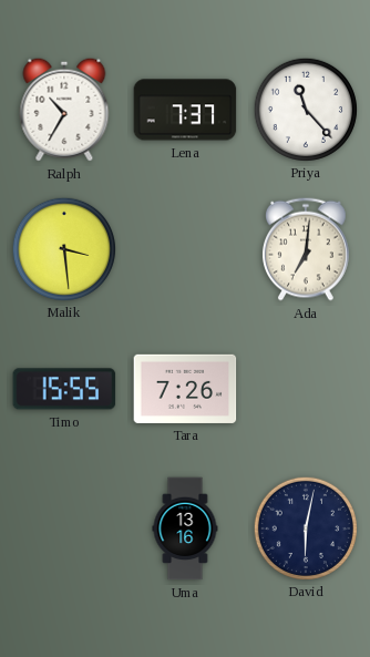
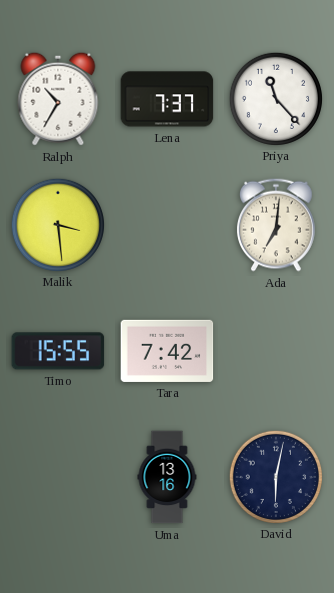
Tara: 7:26 -> 7:42 (167, 351)
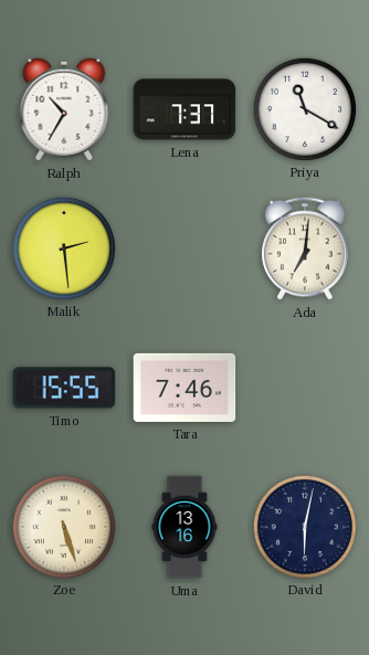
Priya: 11:23 -> 11:20 (304, 108)
Malik: 3:29 -> 2:29 (63, 247)
Tara: 7:42 -> 7:46 (184, 388)
Zoe: none -> 5:27 (63, 526)
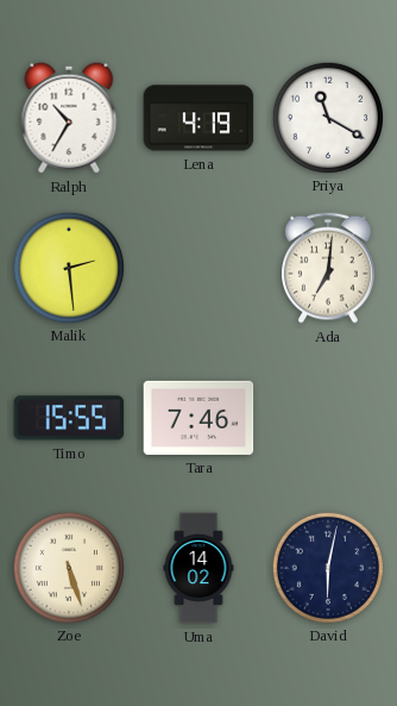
Lena: 7:37 -> 4:19 (198, 118)
Uma: 13:16 -> 14:02 (198, 568)
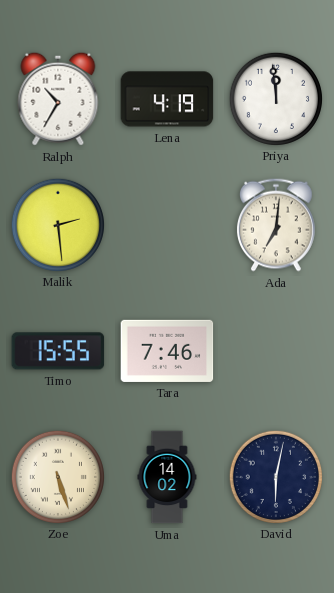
Priya: 11:20 -> 11:59 (275, 98)
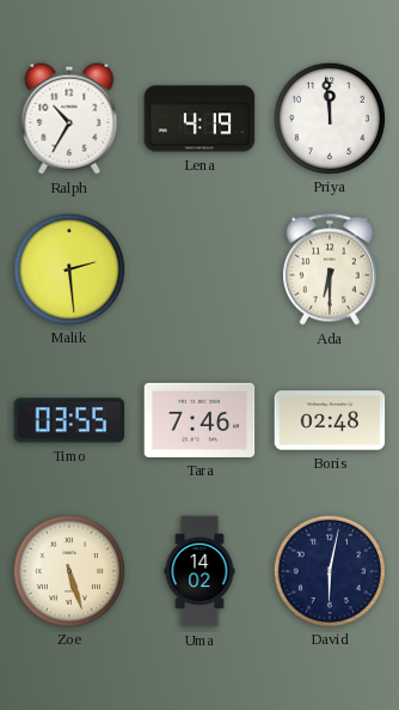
Ada: 7:01 -> 6:30 (330, 269)
Timo: 15:55 -> 03:55 (69, 420)
Boris: none -> 02:48 (330, 420)
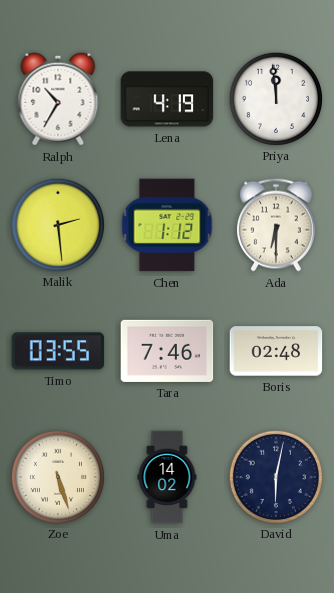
Chen: none -> 1:12 (167, 225)
